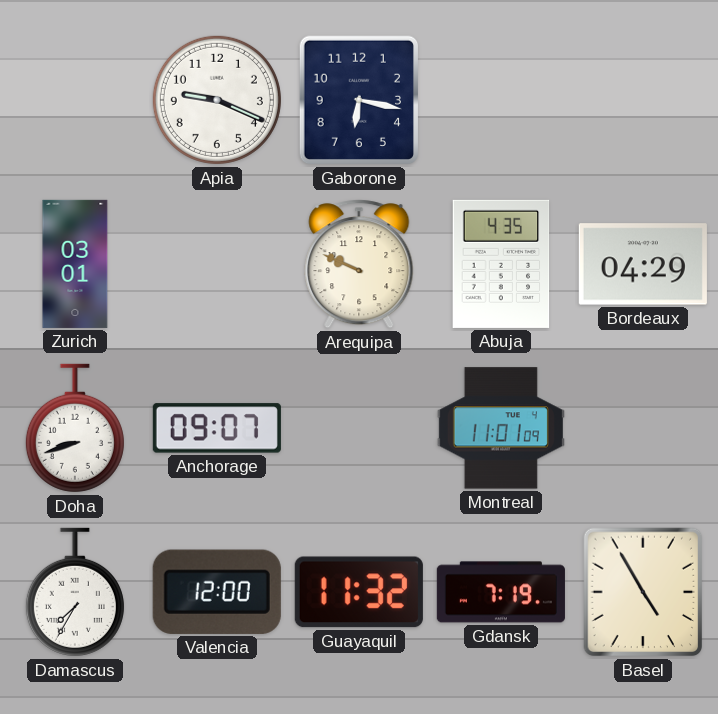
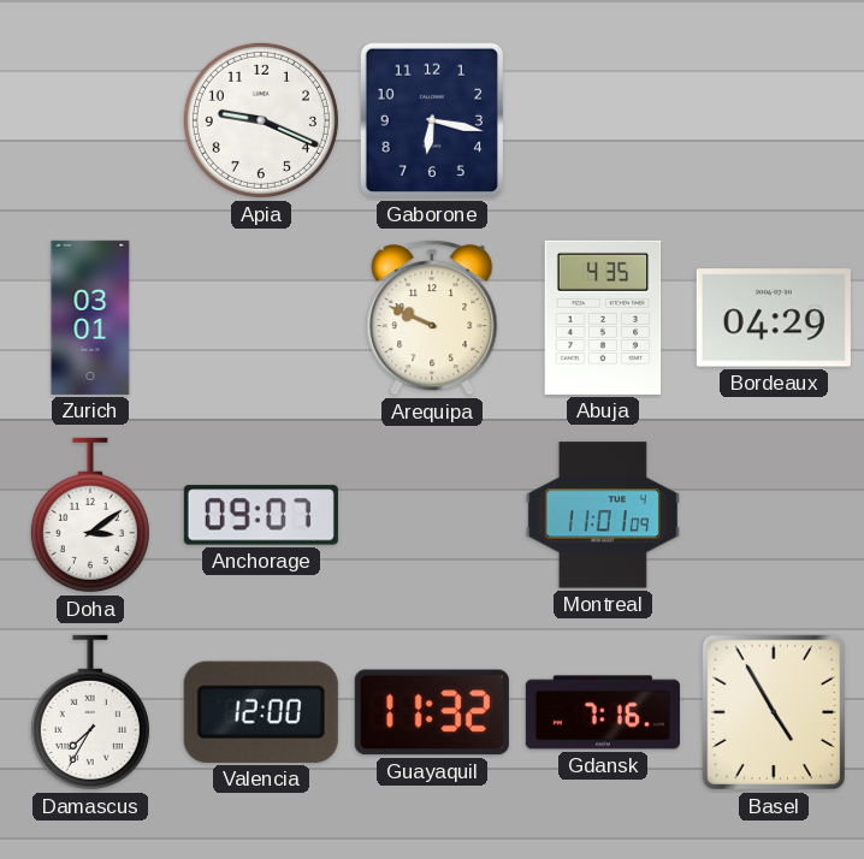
Doha: 8:42 -> 3:09 (90, 515)
Gdansk: 7:19 -> 7:16 (603, 712)
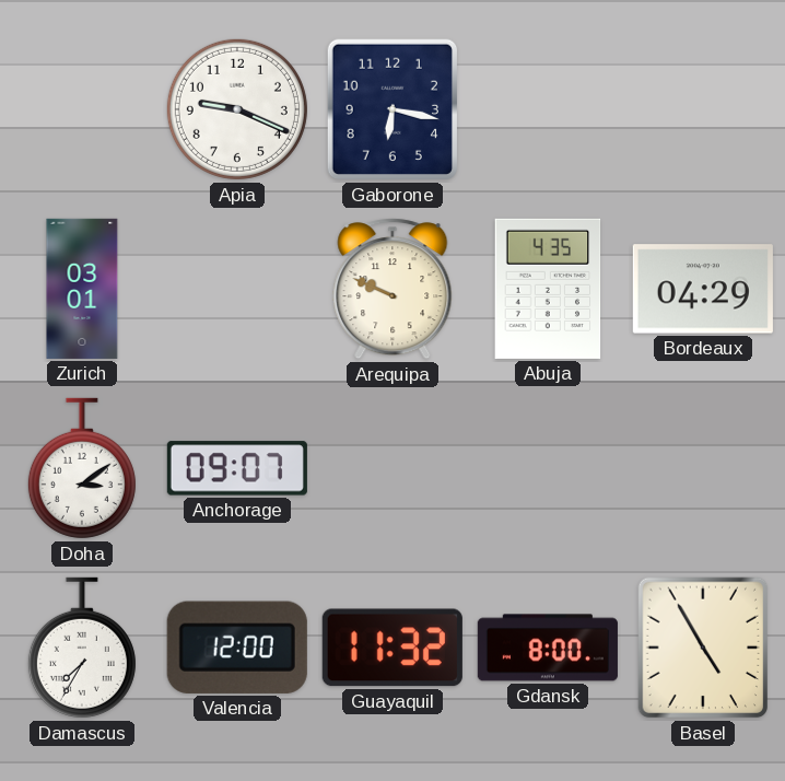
Montreal: 11:01 -> none (603, 515)
Gdansk: 7:16 -> 8:00 (548, 648)
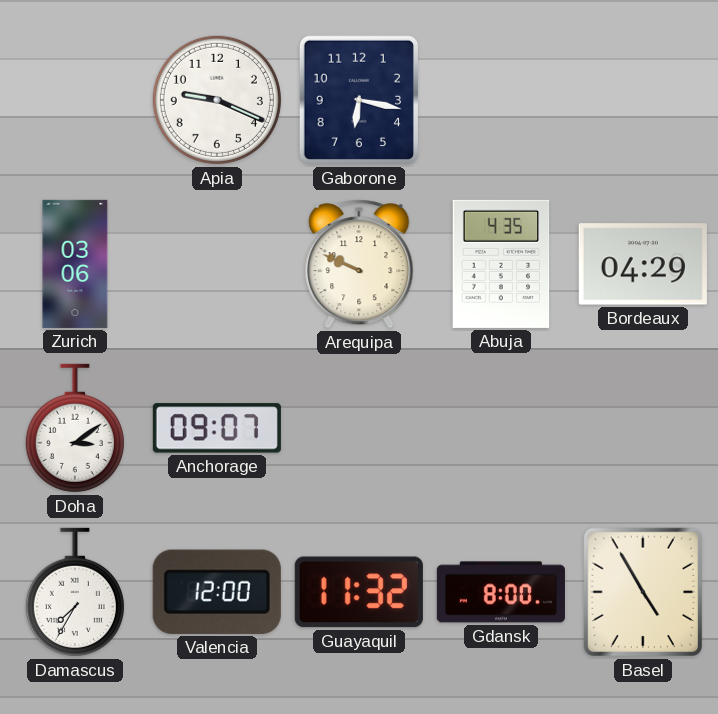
Zurich: 03:01 -> 03:06 (75, 264)
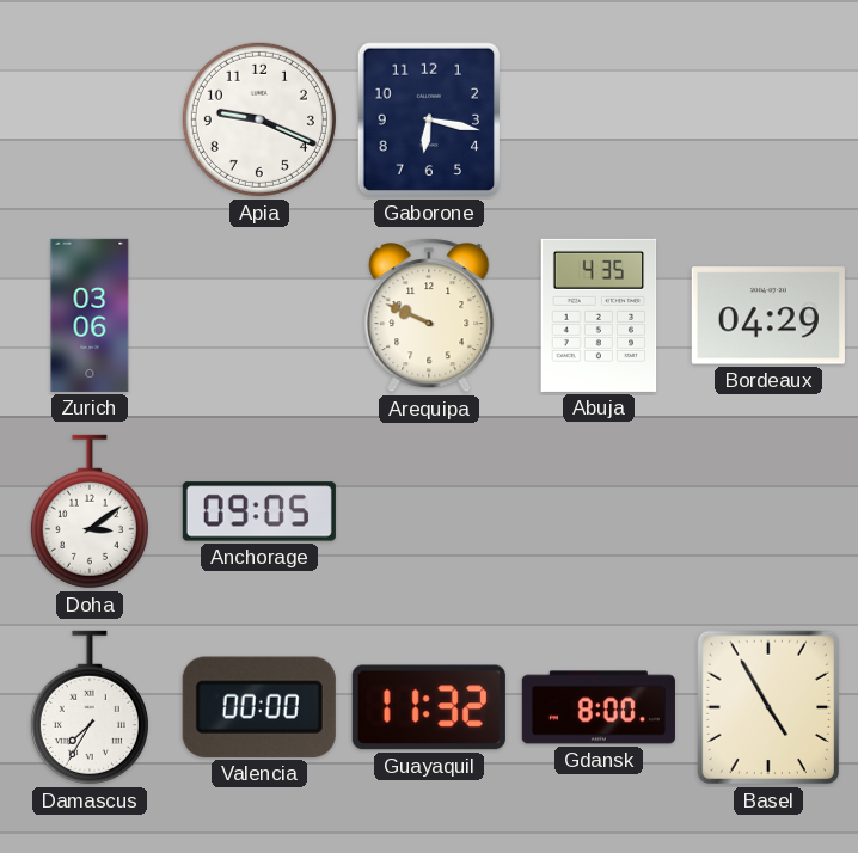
Anchorage: 09:07 -> 09:05 (259, 511)
Valencia: 12:00 -> 00:00 (259, 707)
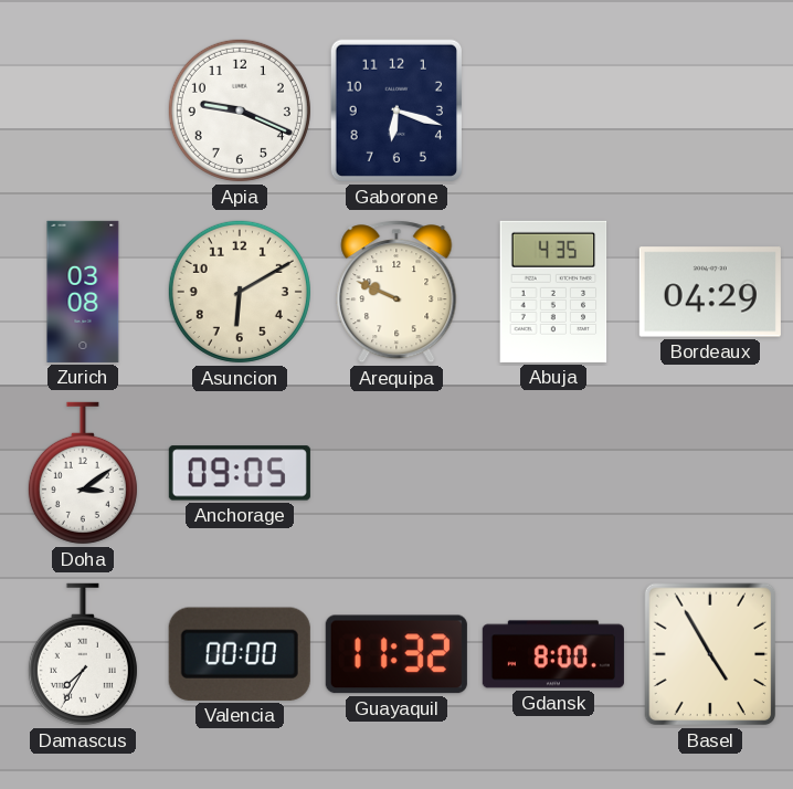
Gaborone: 6:17 -> 6:18 (395, 111)
Zurich: 03:06 -> 03:08 (83, 292)
Asuncion: none -> 6:10 (240, 292)
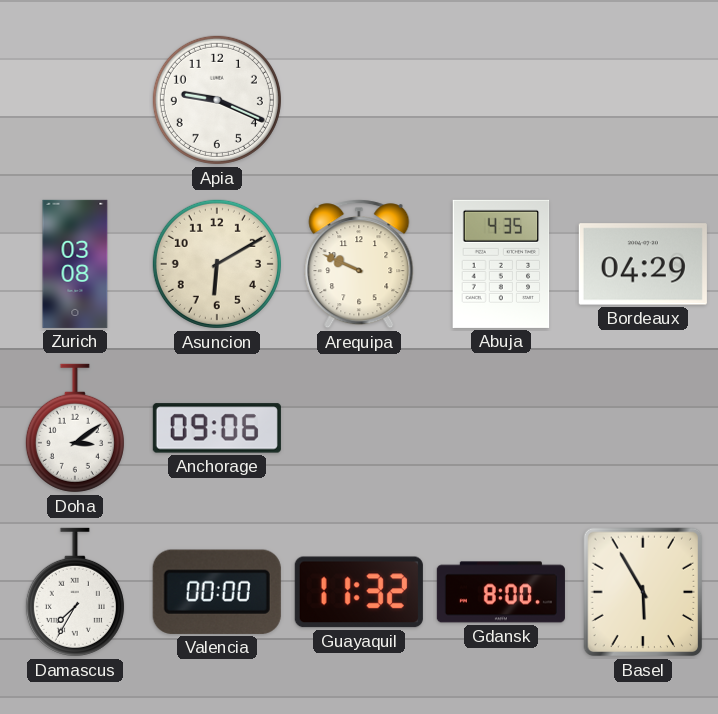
Gaborone: 6:18 -> none (395, 111)
Anchorage: 09:05 -> 09:06 (217, 428)
Basel: 4:55 -> 5:55 (642, 592)
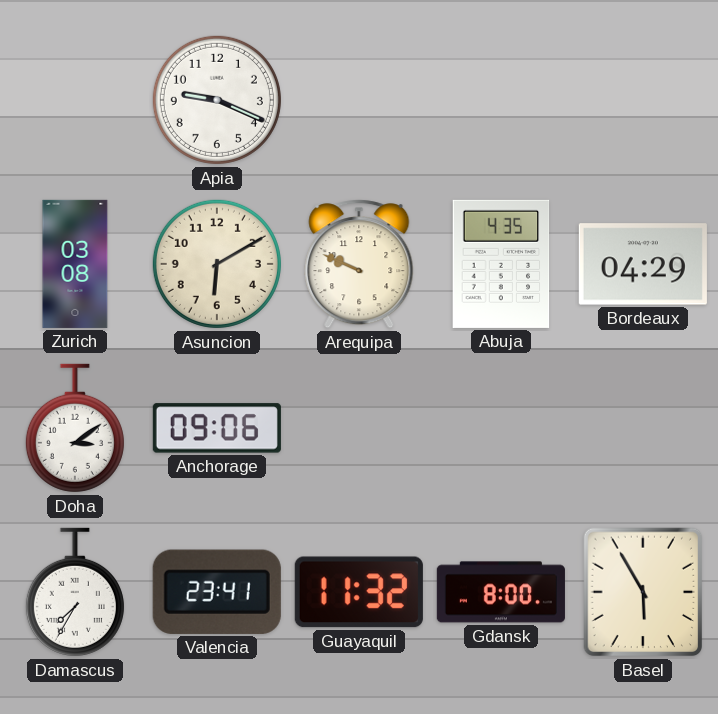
Valencia: 00:00 -> 23:41 (217, 592)
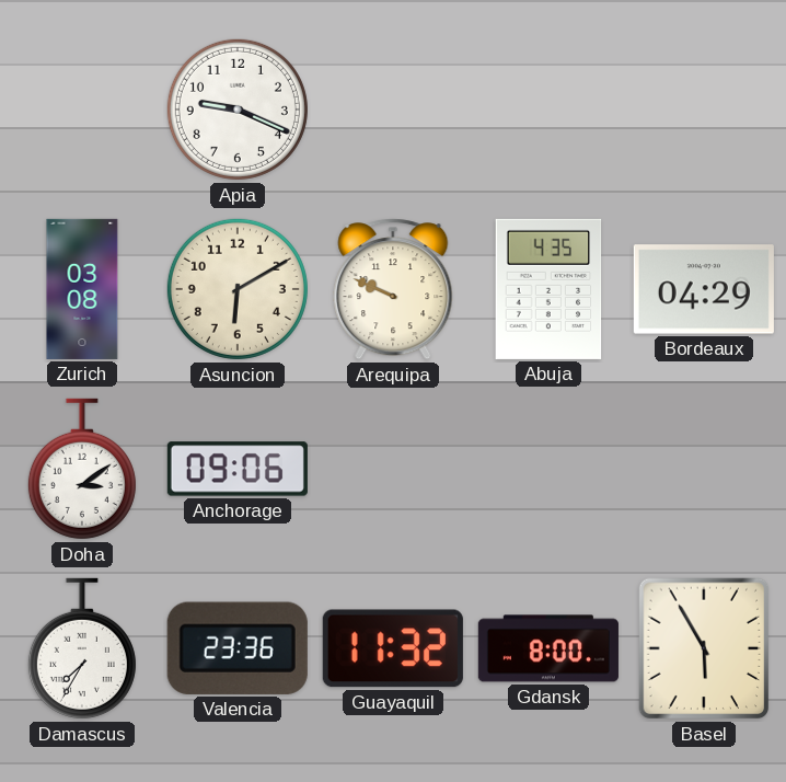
Valencia: 23:41 -> 23:36 (238, 648)
